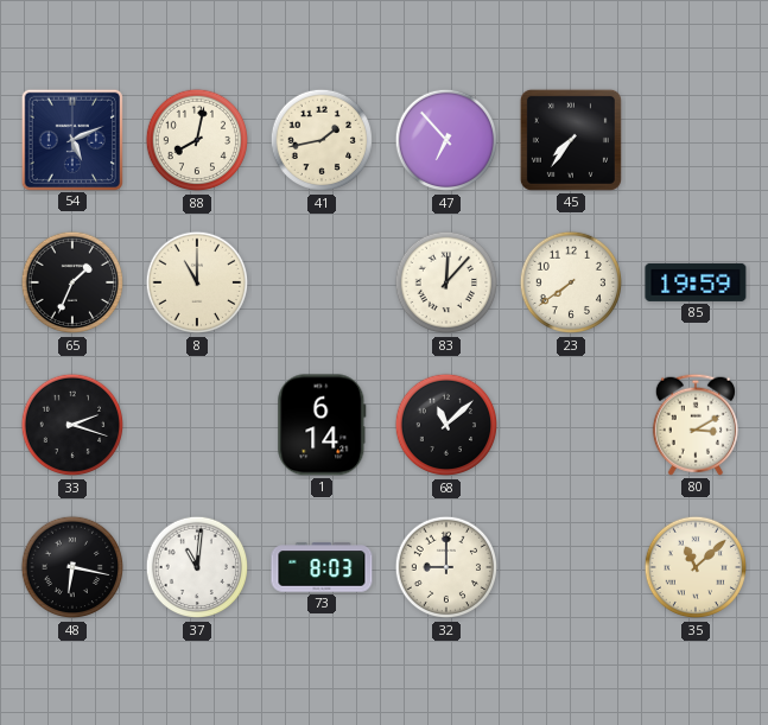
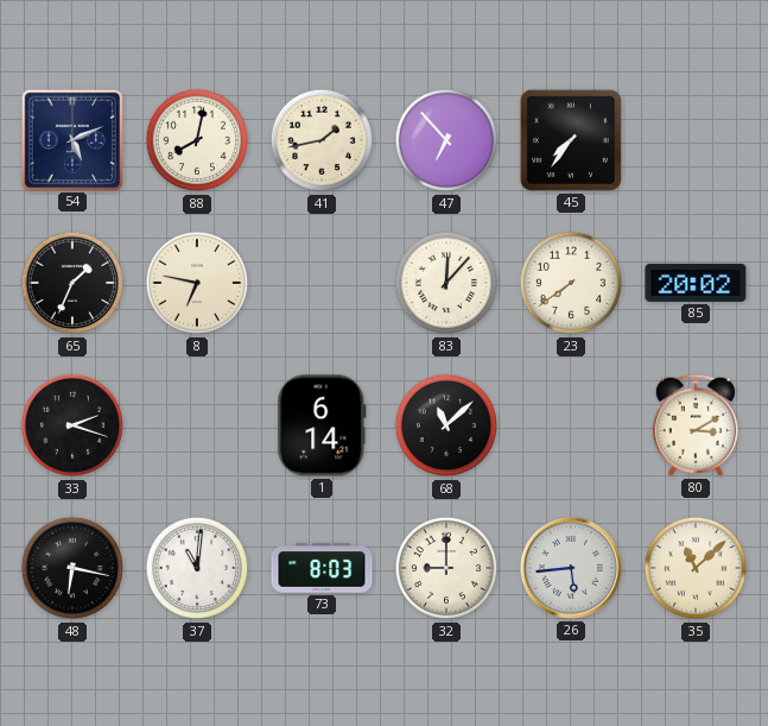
8: 11:00 -> 6:47 (197, 283)
85: 19:59 -> 20:02 (696, 283)
26: none -> 5:44 (571, 568)
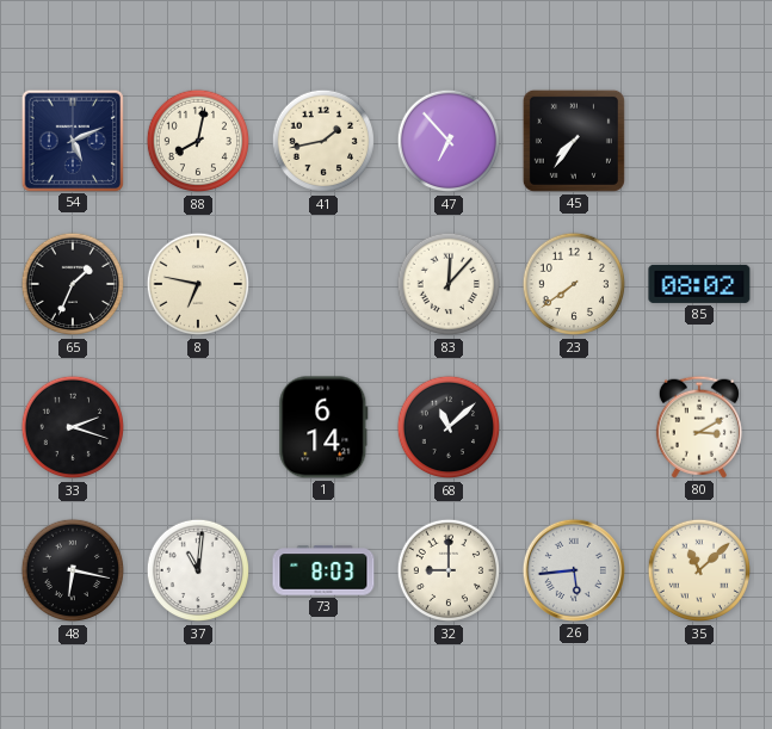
85: 20:02 -> 08:02 (699, 284)
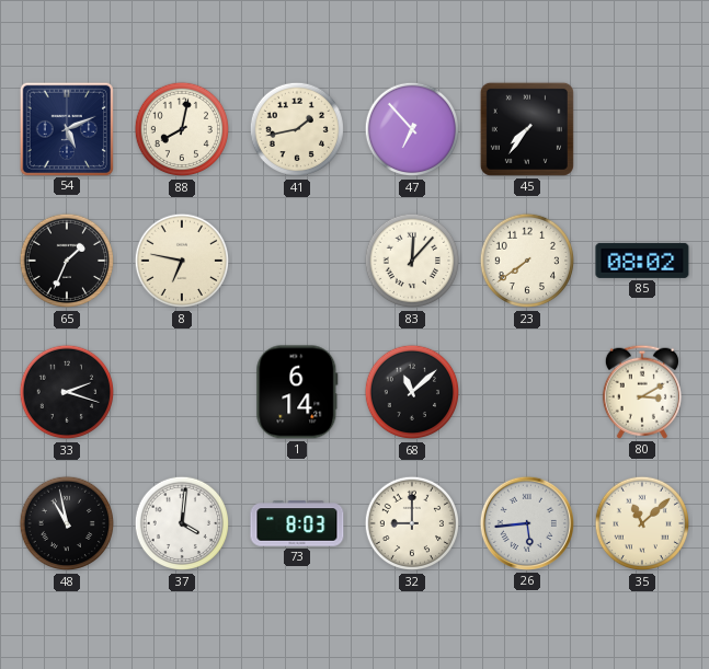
48: 6:17 -> 10:58 (67, 523)
37: 11:01 -> 4:01 (182, 523)
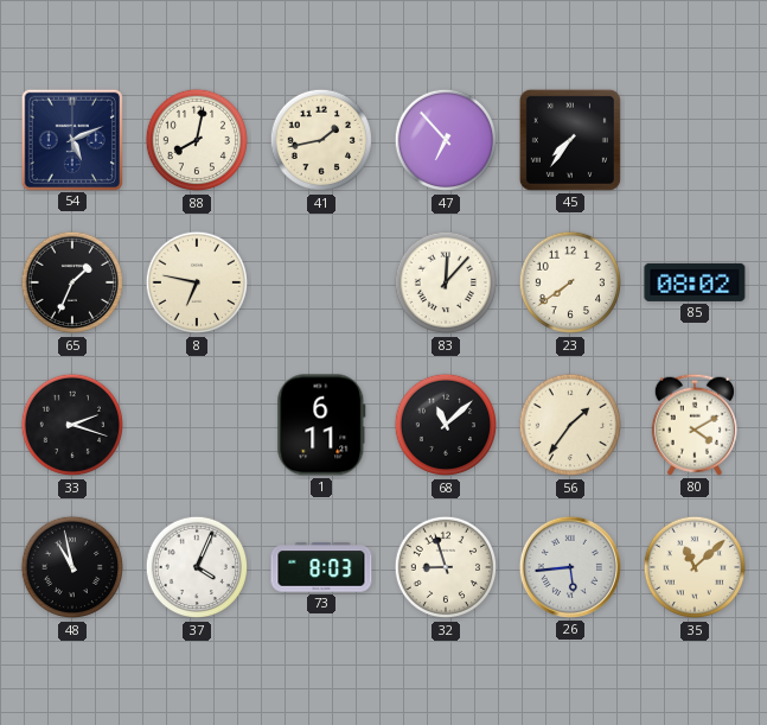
1: 6:14 -> 6:11 (321, 425)
56: none -> 1:36 (570, 425)
80: 3:10 -> 4:10 (695, 425)
37: 4:01 -> 4:04 (197, 567)
32: 9:00 -> 8:57 (446, 567)
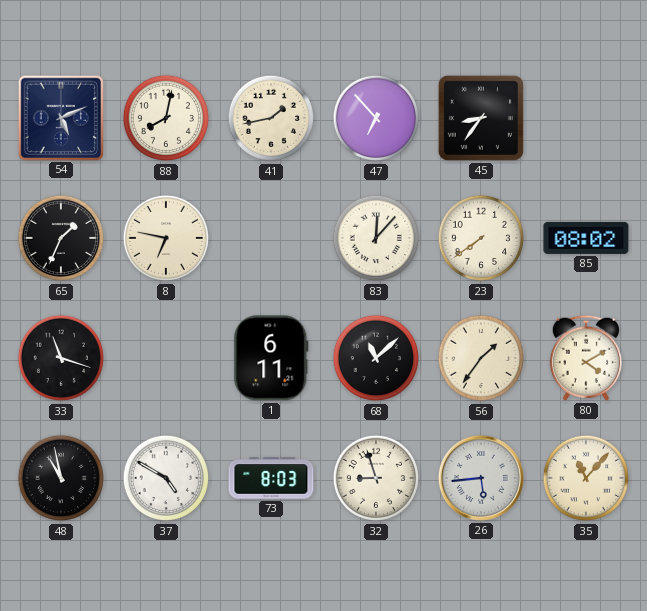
45: 7:36 -> 8:36 (481, 118)
33: 2:18 -> 11:18 (61, 358)
37: 4:04 -> 4:50 (166, 478)
35: 11:08 -> 11:07 (586, 478)
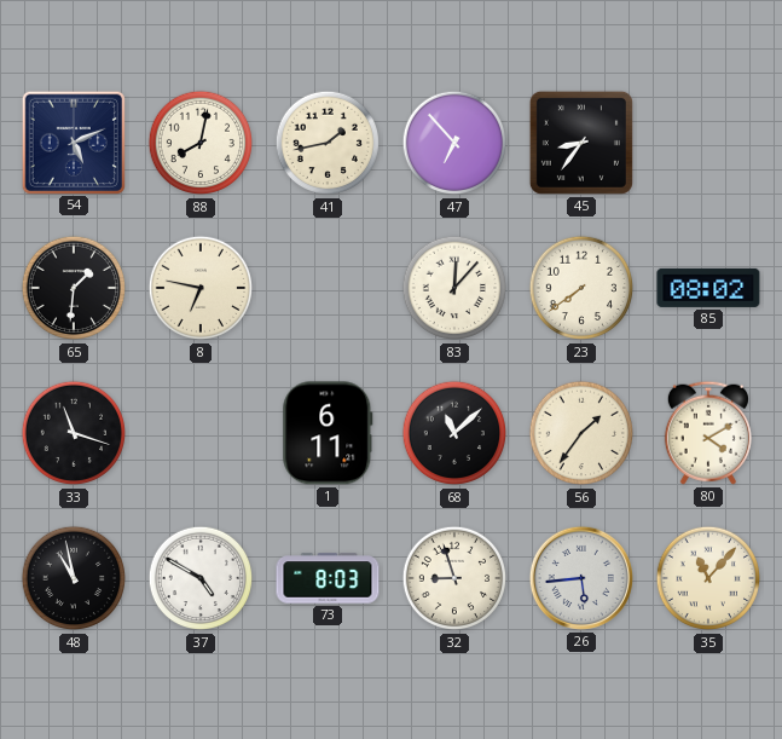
65: 1:34 -> 1:31 (74, 288)
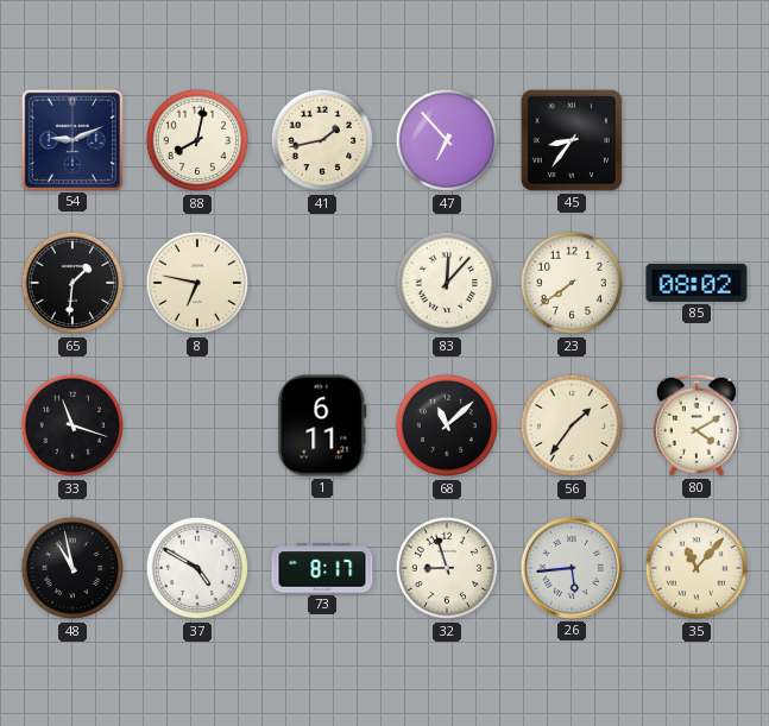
54: 5:11 -> 9:11 (71, 139)
73: 8:03 -> 8:17 (322, 568)
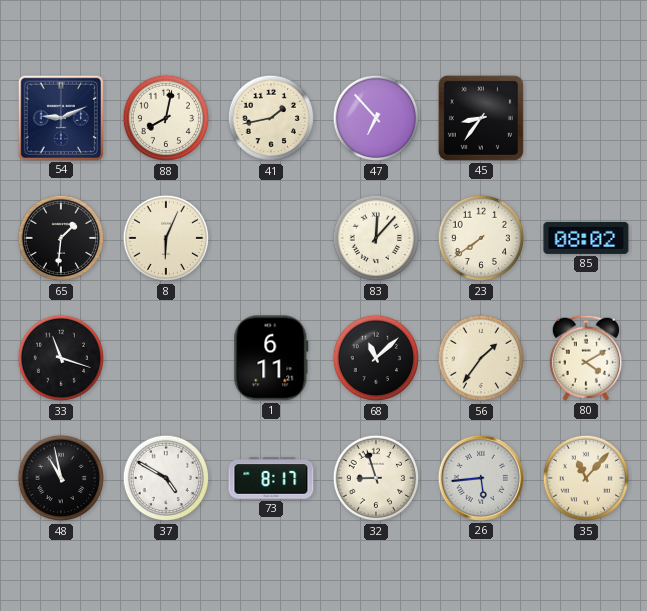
8: 6:47 -> 6:04 (166, 238)
